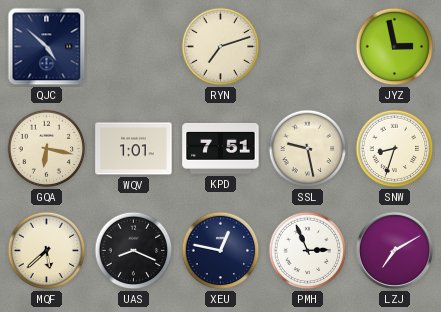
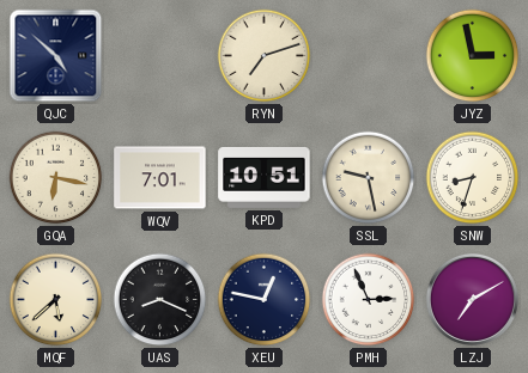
WQV: 1:01 -> 7:01 (160, 178)
KPD: 7:51 -> 10:51 (265, 177)
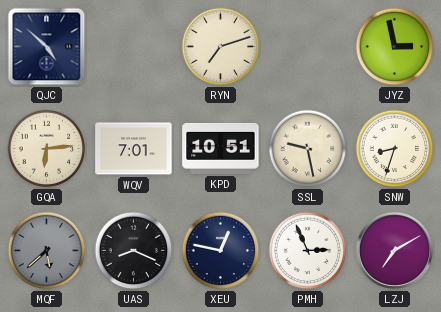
GQA: 6:17 -> 6:14 (47, 149)
MQF dial: cream -> grey (47, 251)
